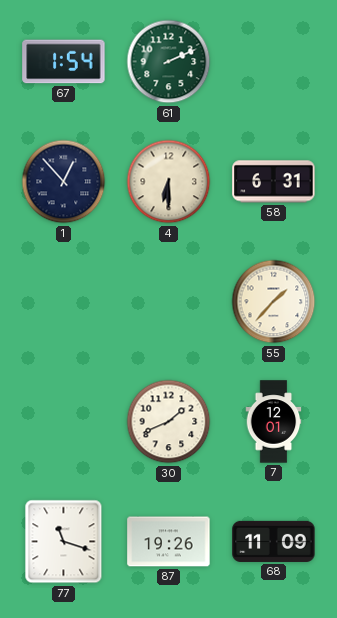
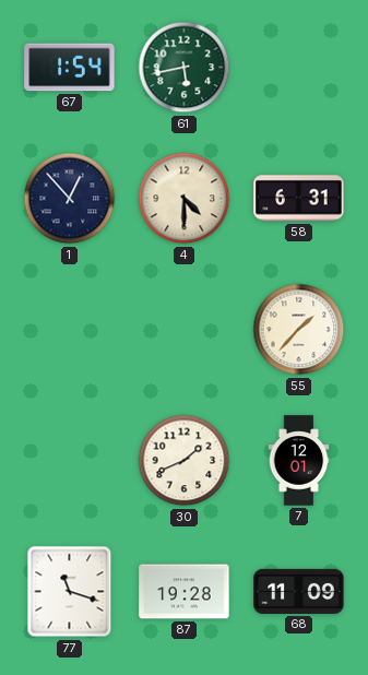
61: 2:11 -> 5:43 (185, 68)
4: 6:30 -> 4:30 (185, 199)
87: 19:26 -> 19:28 (185, 592)
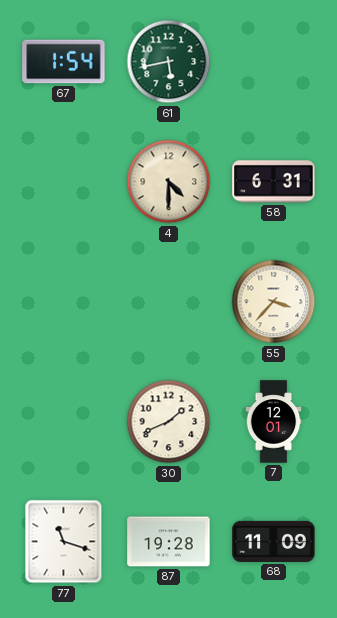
1: 12:53 -> none (70, 199)
55: 1:37 -> 3:37 (274, 302)
